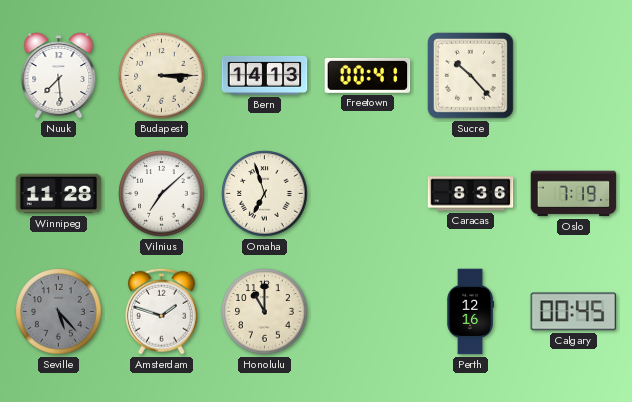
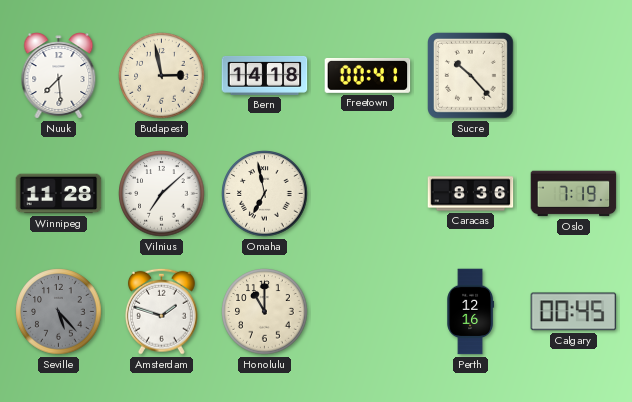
Budapest: 3:15 -> 2:58 (162, 76)
Bern: 14:13 -> 14:18 (265, 75)
Omaha: 6:57 -> 6:58 (265, 194)
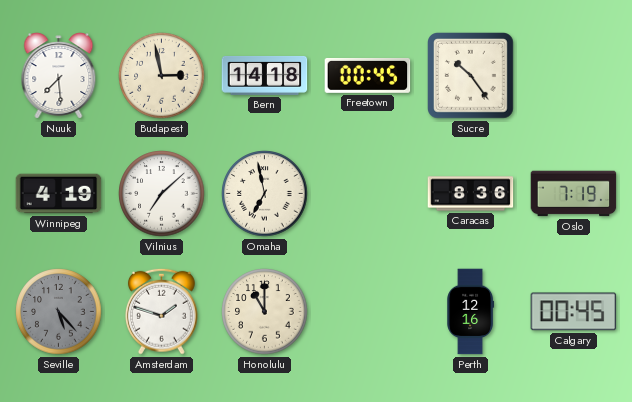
Freetown: 00:41 -> 00:45 (368, 75)
Sucre: 10:23 -> 10:24 (471, 76)
Winnipeg: 11:28 -> 4:19 (59, 194)
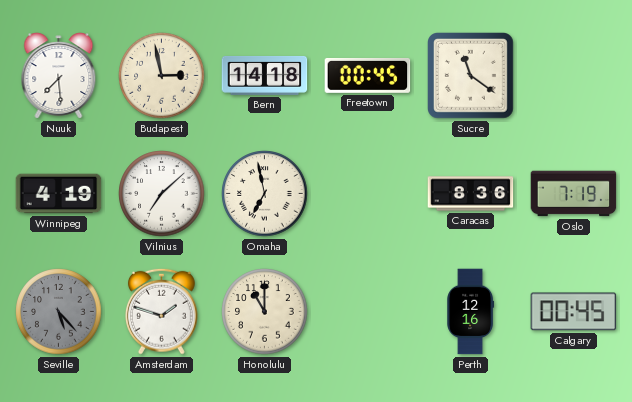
Sucre: 10:24 -> 11:21 (471, 76)
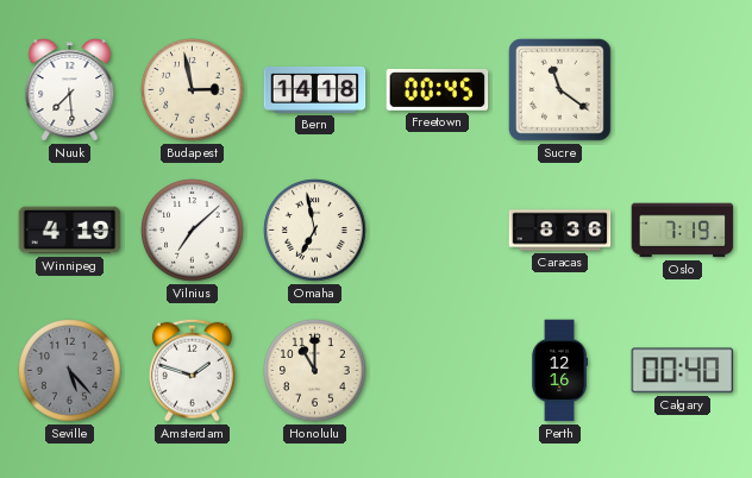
Calgary: 00:45 -> 00:40 (683, 371)
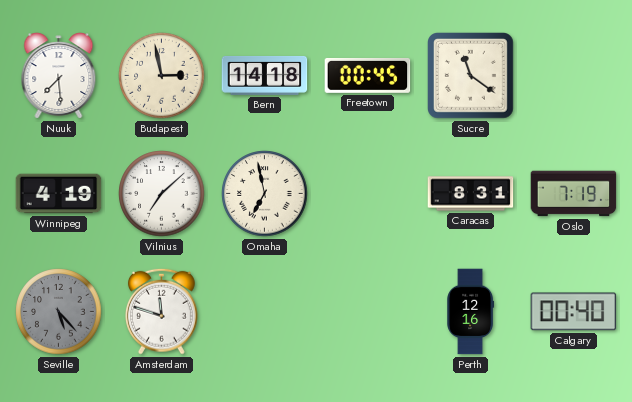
Caracas: 8:36 -> 8:31 (471, 194)
Amsterdam: 1:48 -> 11:48 (161, 311)
Honolulu: 11:00 -> none (315, 371)
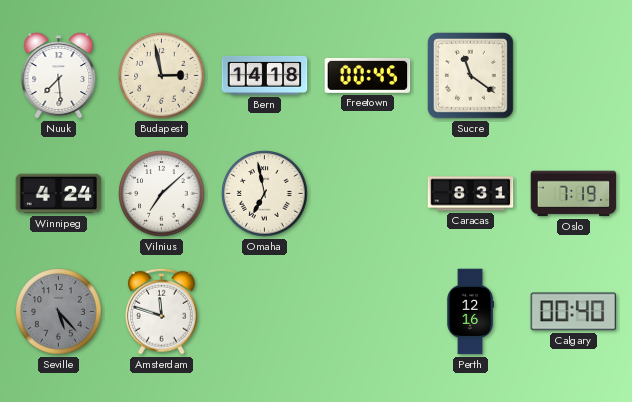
Winnipeg: 4:19 -> 4:24 (59, 194)
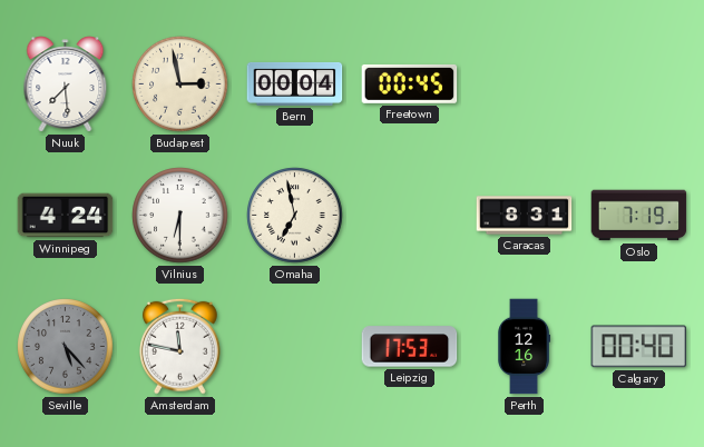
Bern: 14:18 -> 00:04 (295, 83)
Sucre: 11:21 -> none (471, 76)
Vilnius: 7:08 -> 6:30 (180, 216)
Amsterdam: 11:48 -> 11:47 (179, 346)
Leipzig: none -> 17:53 (410, 347)
